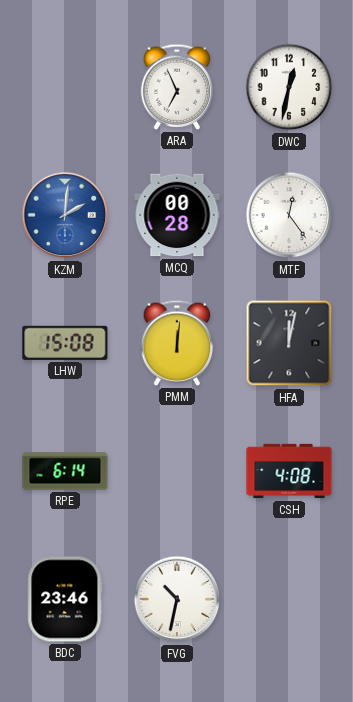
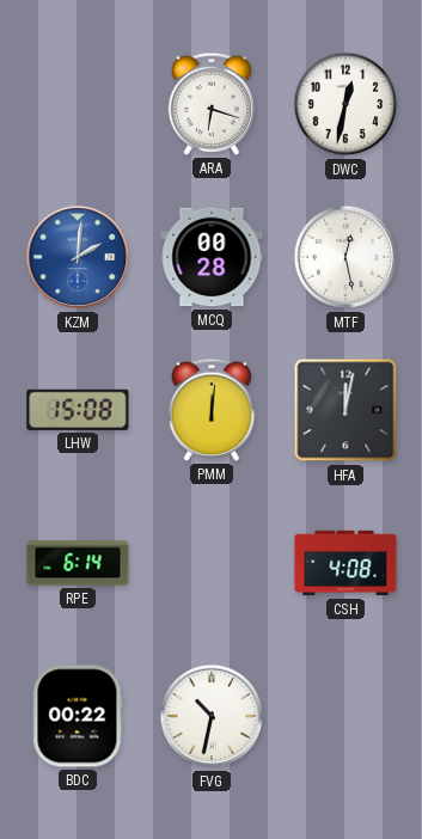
ARA: 6:56 -> 6:18 (212, 104)
MTF: 12:24 -> 12:28 (345, 257)
BDC: 23:46 -> 00:22 (78, 716)
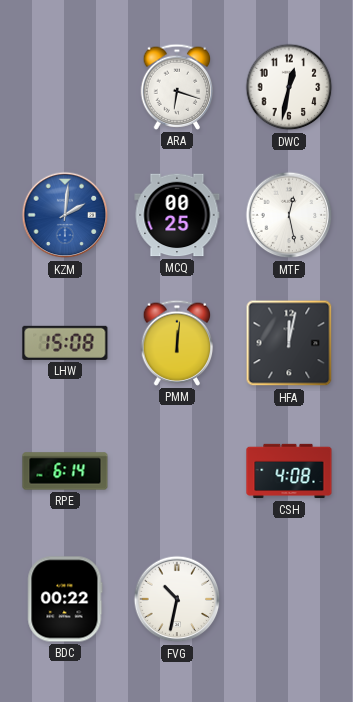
MCQ: 00:28 -> 00:25 (177, 215)
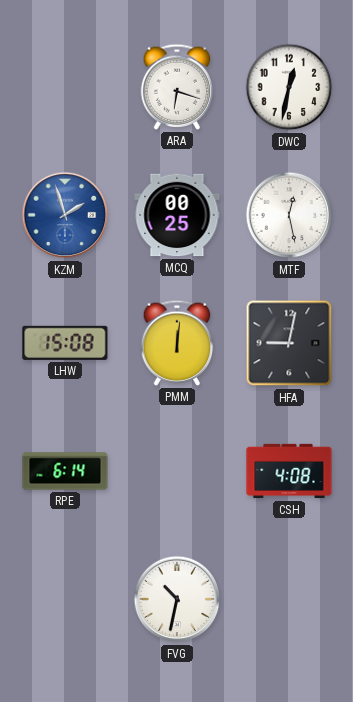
KZM: 2:01 -> 1:57 (65, 215)
HFA: 12:02 -> 9:02 (289, 343)
BDC: 00:22 -> none (65, 599)
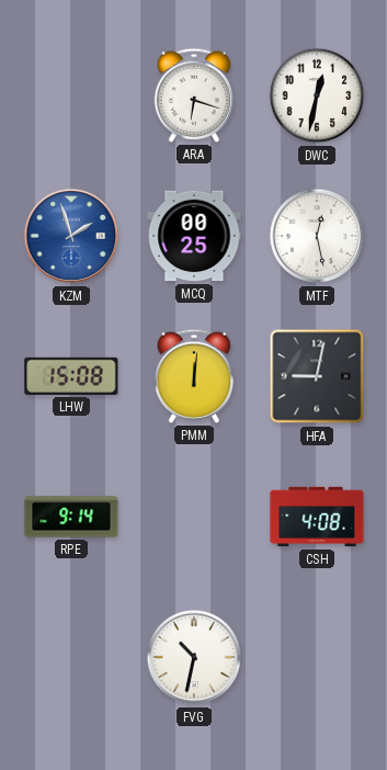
RPE: 6:14 -> 9:14 (71, 517)
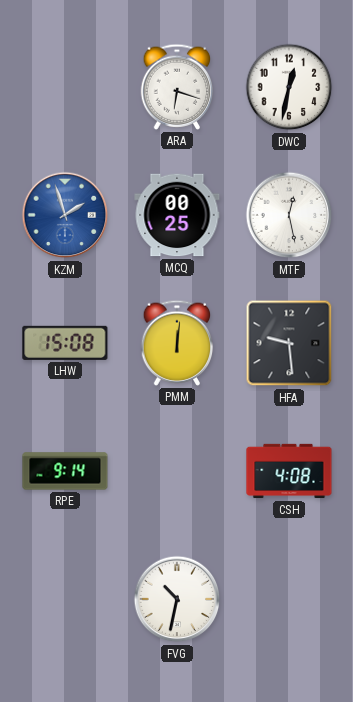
HFA: 9:02 -> 9:29 (289, 343)
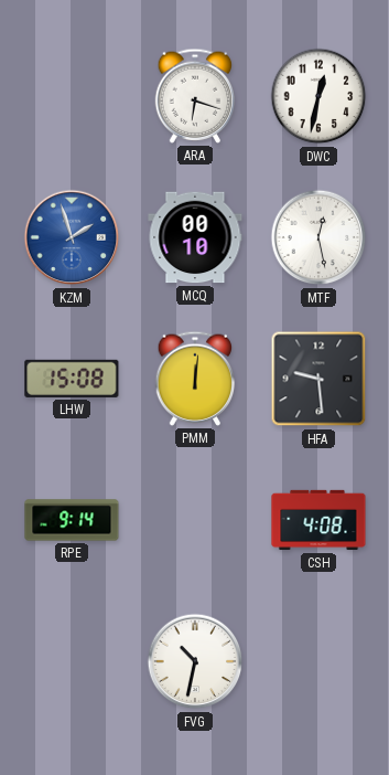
MCQ: 00:25 -> 00:10 (195, 237)
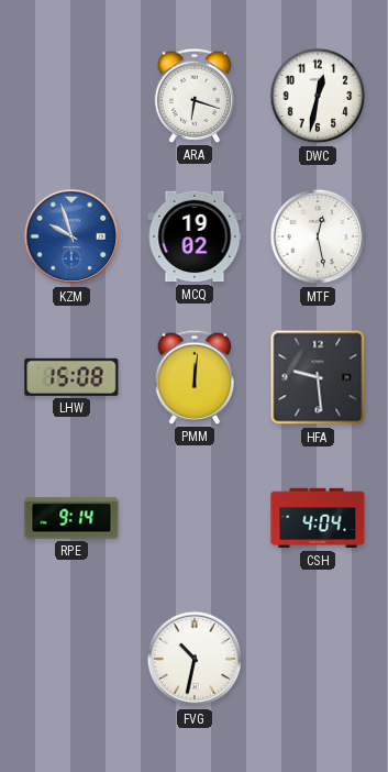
KZM: 1:57 -> 9:57 (71, 236)
MCQ: 00:10 -> 19:02 (195, 236)
CSH: 4:08 -> 4:04 (318, 518)
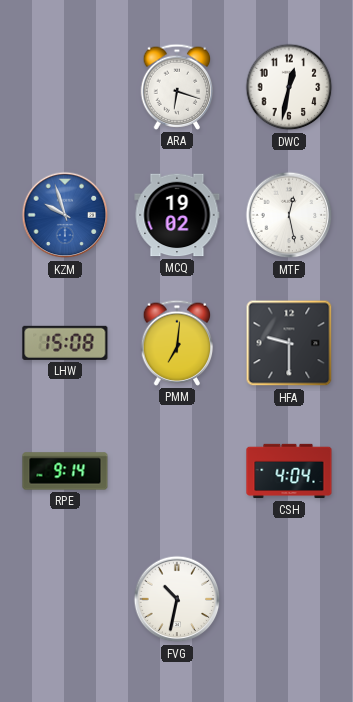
PMM: 12:01 -> 7:01 (177, 343)
HFA: 9:29 -> 9:30 (289, 343)
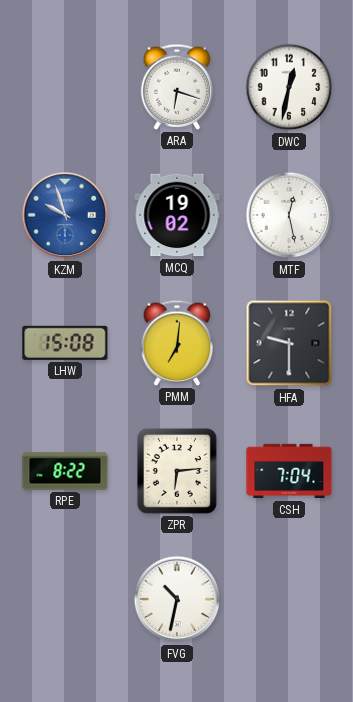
RPE: 9:14 -> 8:22 (65, 471)
ZPR: none -> 6:14 (177, 472)
CSH: 4:04 -> 7:04 (289, 471)
